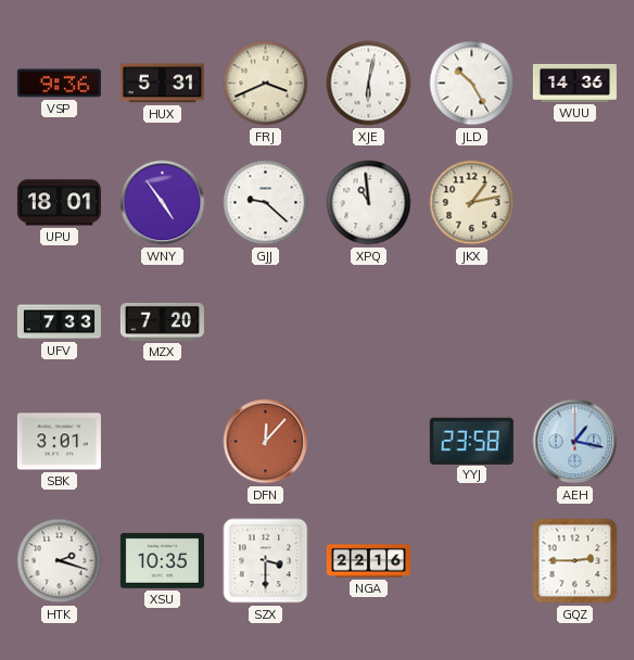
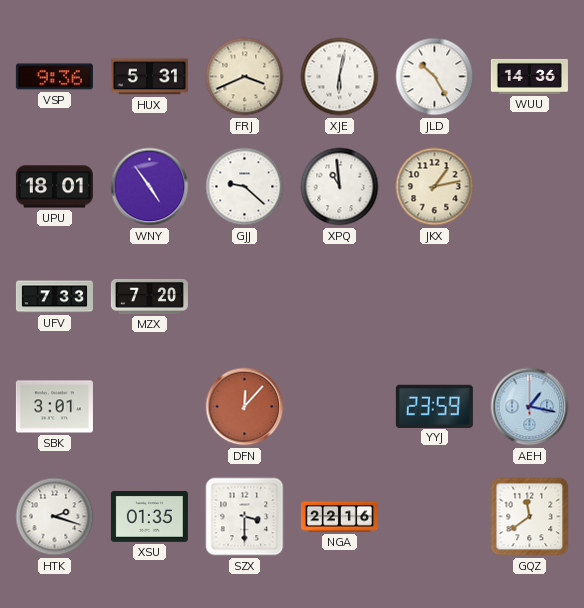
YYJ: 23:58 -> 23:59 (434, 406)
XSU: 10:35 -> 01:35 (149, 516)
GQZ: 2:45 -> 11:39 (530, 517)
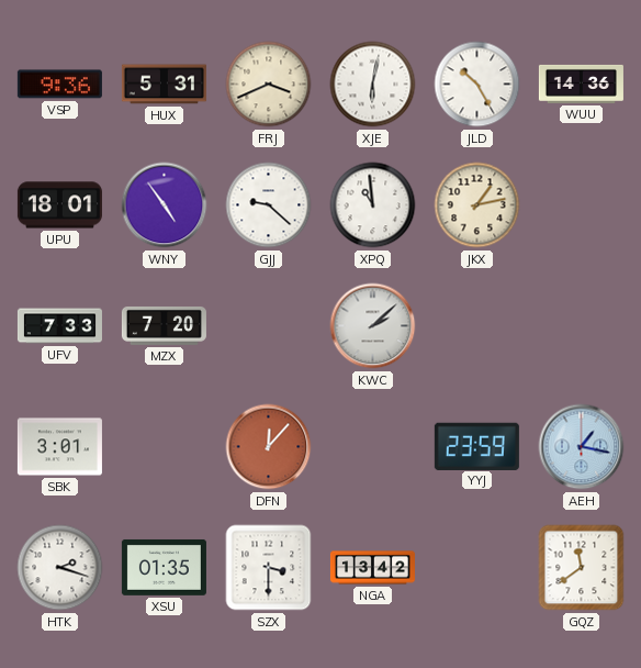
KWC: none -> 2:08 (373, 326)
NGA: 22:16 -> 13:42 (372, 568)
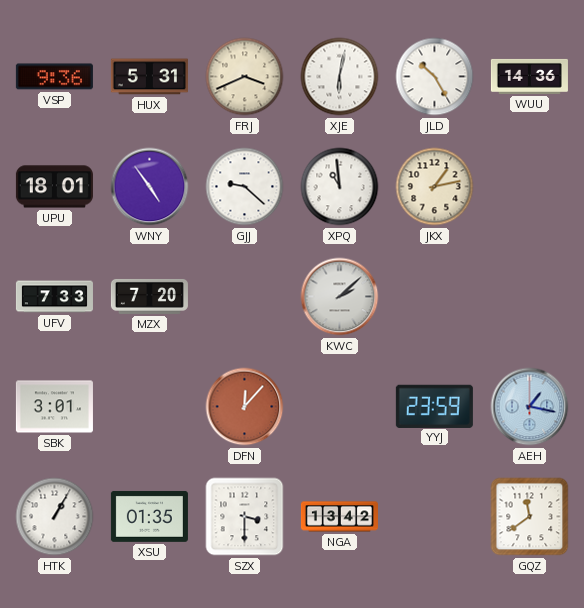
HTK: 2:18 -> 1:05 (55, 517)
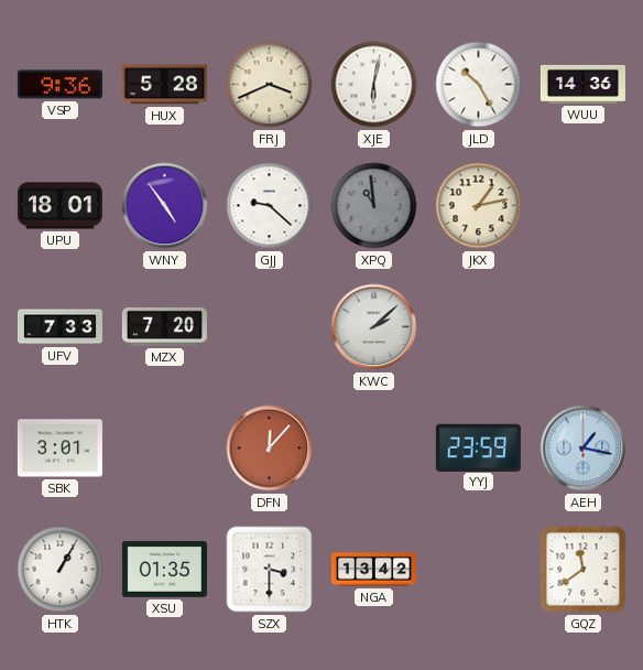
HUX: 5:31 -> 5:28 (164, 85)
XPQ dial: white -> grey (374, 206)
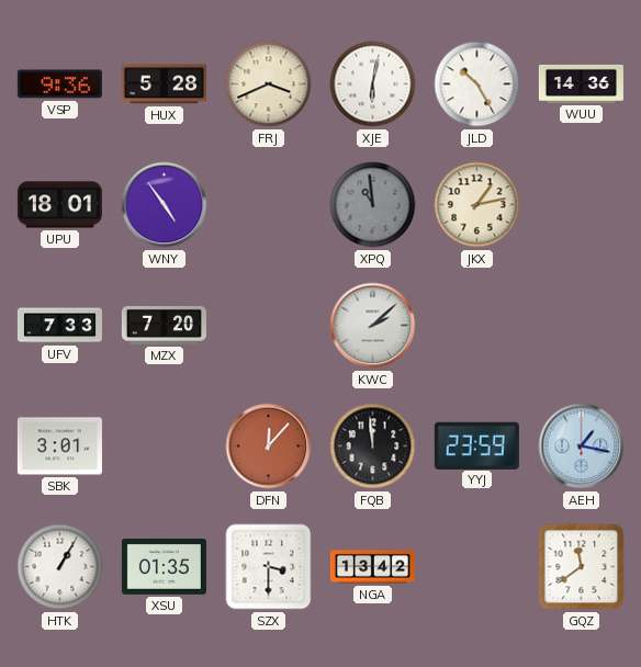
GJJ: 9:22 -> none (270, 206)
FQB: none -> 11:59 (373, 446)
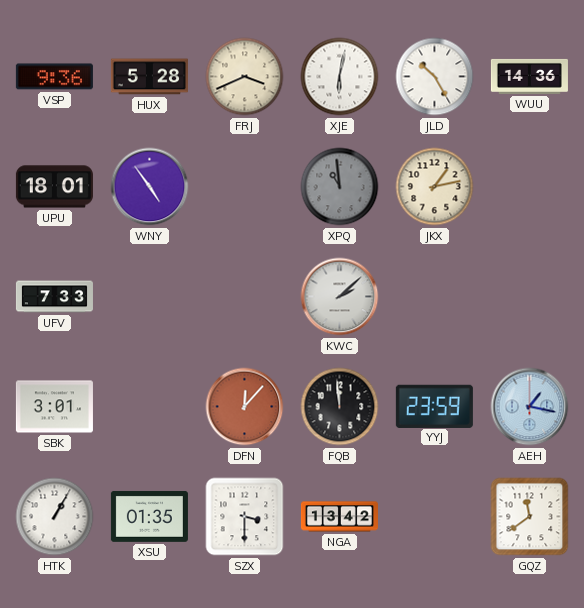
MZX: 7:20 -> none (164, 325)
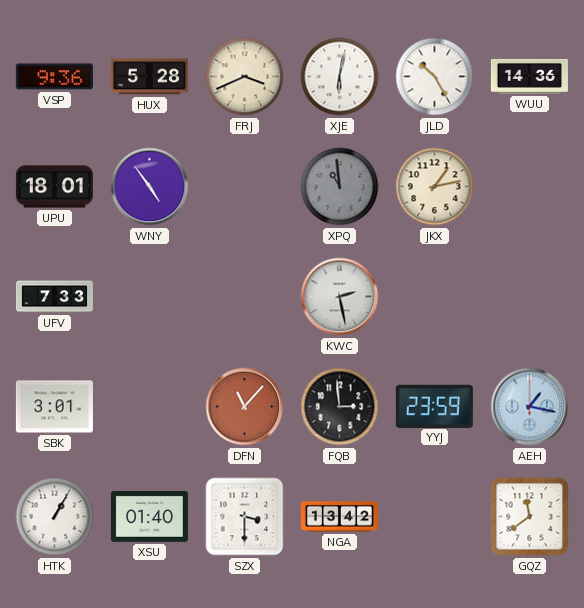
KWC: 2:08 -> 2:28 (340, 297)
DFN: 12:07 -> 11:07 (245, 407)
FQB: 11:59 -> 2:59 (340, 407)
XSU: 01:35 -> 01:40 (149, 516)
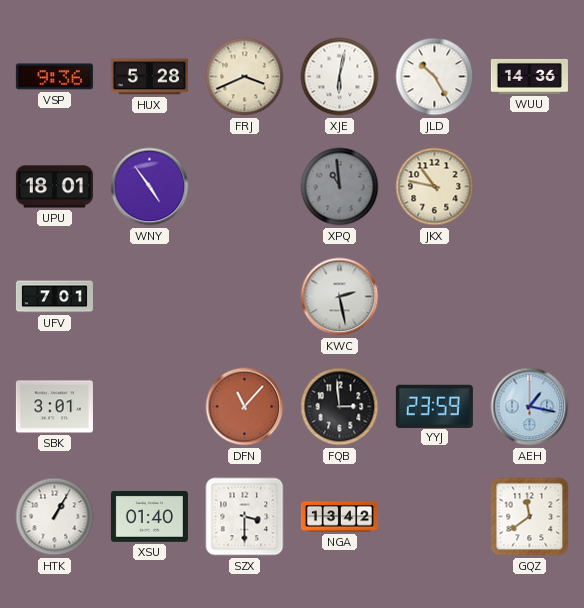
JKX: 1:13 -> 10:47 (435, 187)
UFV: 7:33 -> 7:01 (54, 297)
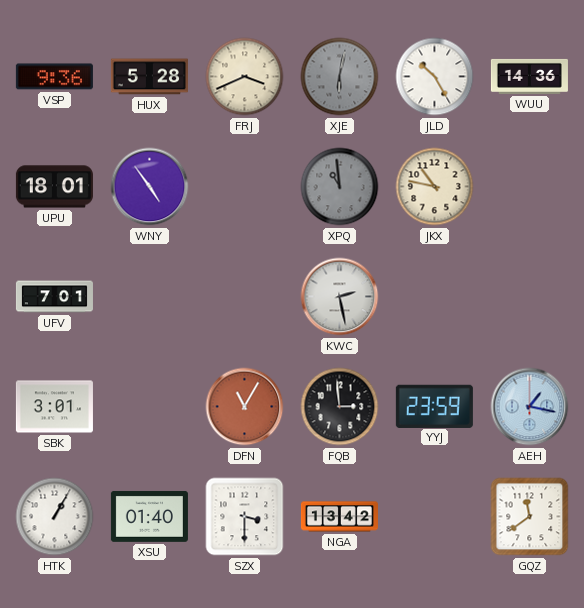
XJE dial: white -> grey (340, 77)
DFN: 11:07 -> 11:05 (245, 407)
